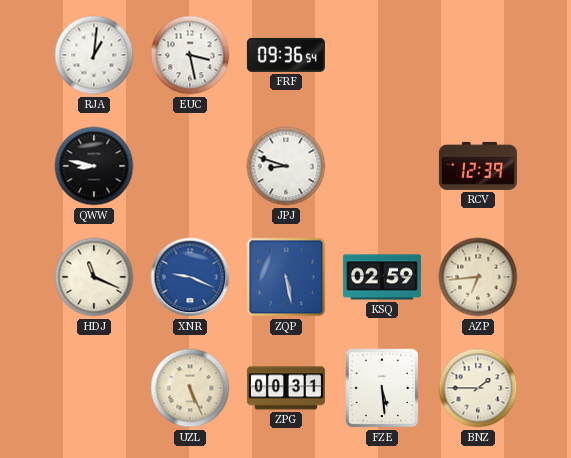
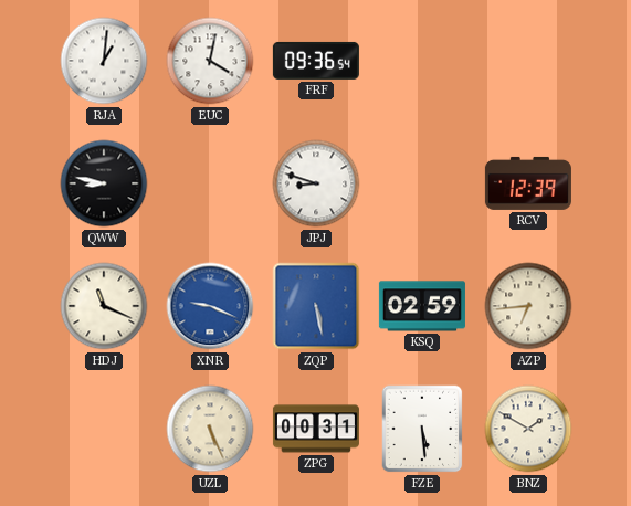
EUC: 3:28 -> 4:02 (210, 61)
BNZ: 1:45 -> 1:50 (528, 429)
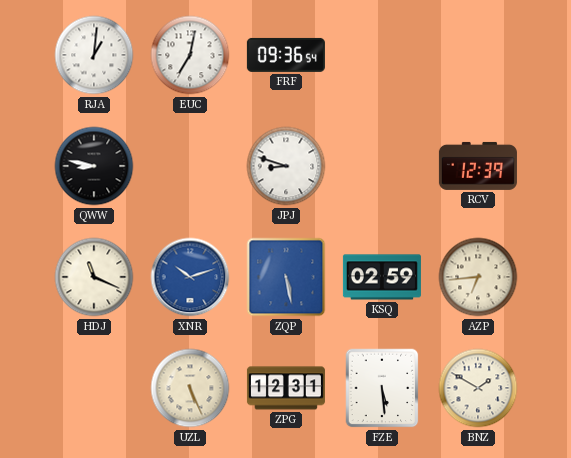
EUC: 4:02 -> 7:02 (190, 55)
XNR: 9:19 -> 10:12 (190, 277)
ZPG: 00:31 -> 12:31 (286, 388)
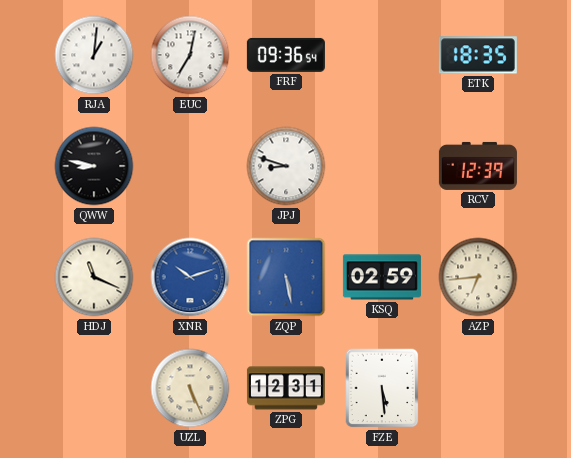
ETK: none -> 18:35 (478, 55)
BNZ: 1:50 -> none (478, 388)
